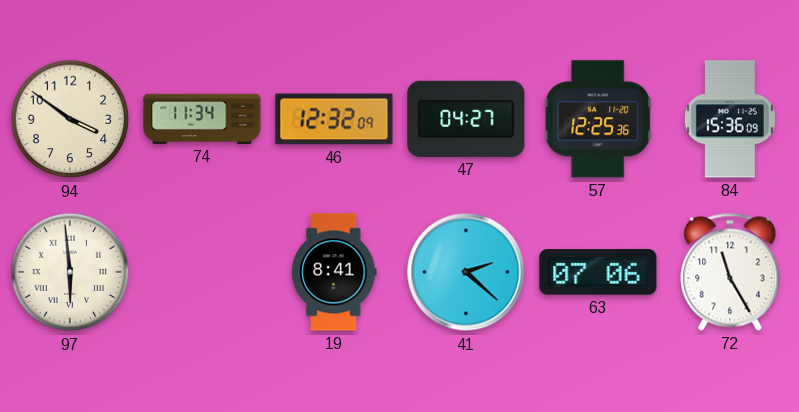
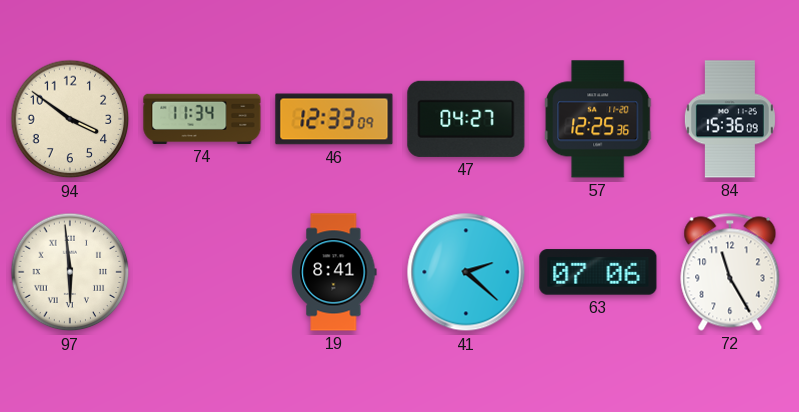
46: 12:32 -> 12:33 (334, 119)
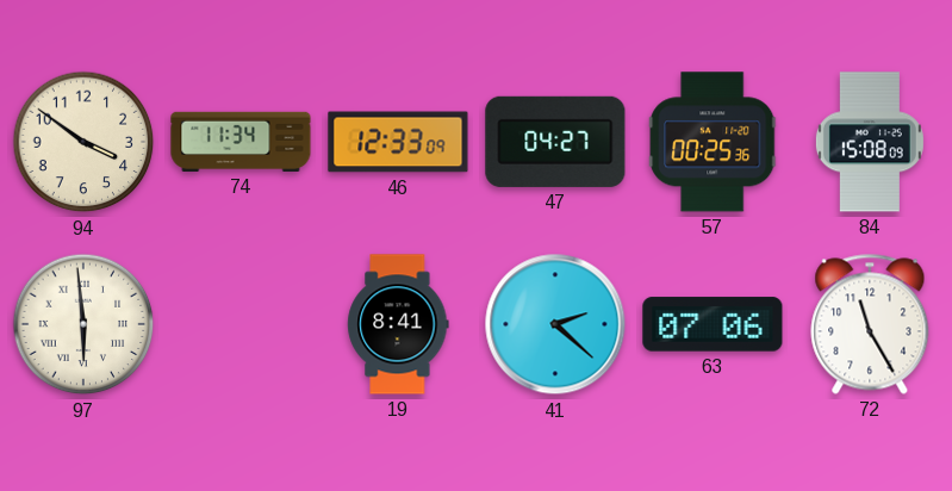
57: 12:25 -> 00:25 (713, 142)
84: 15:36 -> 15:08 (870, 142)
